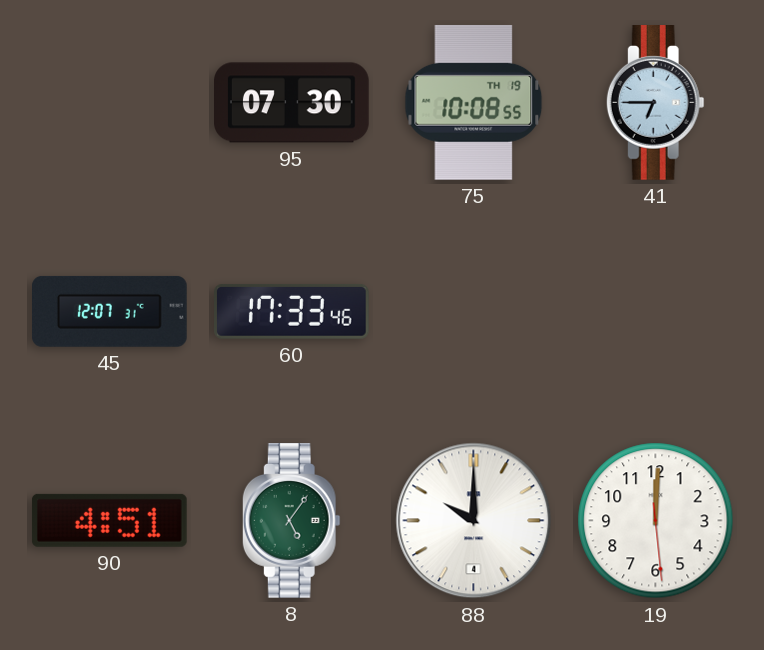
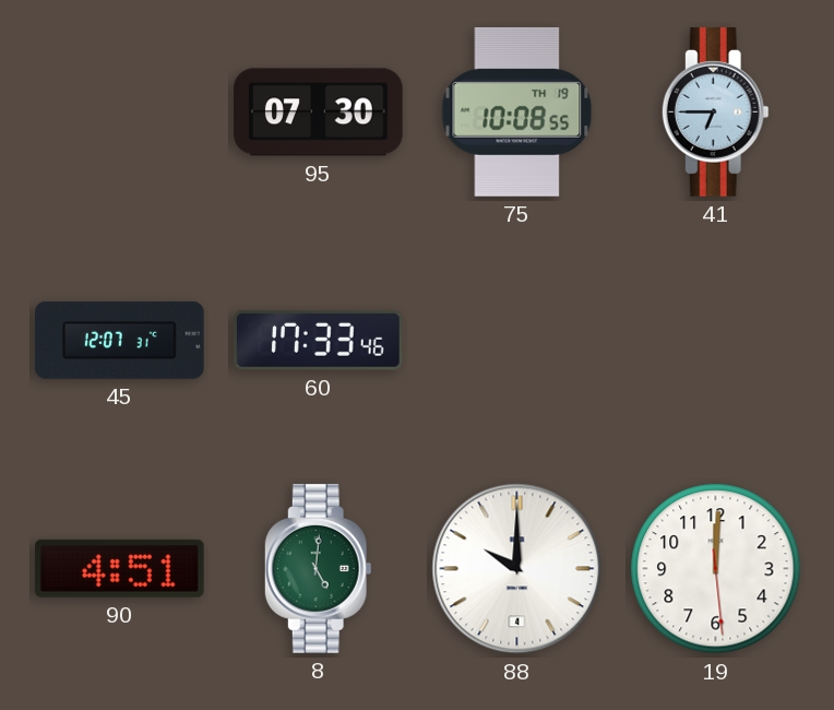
8: 5:06 -> 5:01 (318, 569)
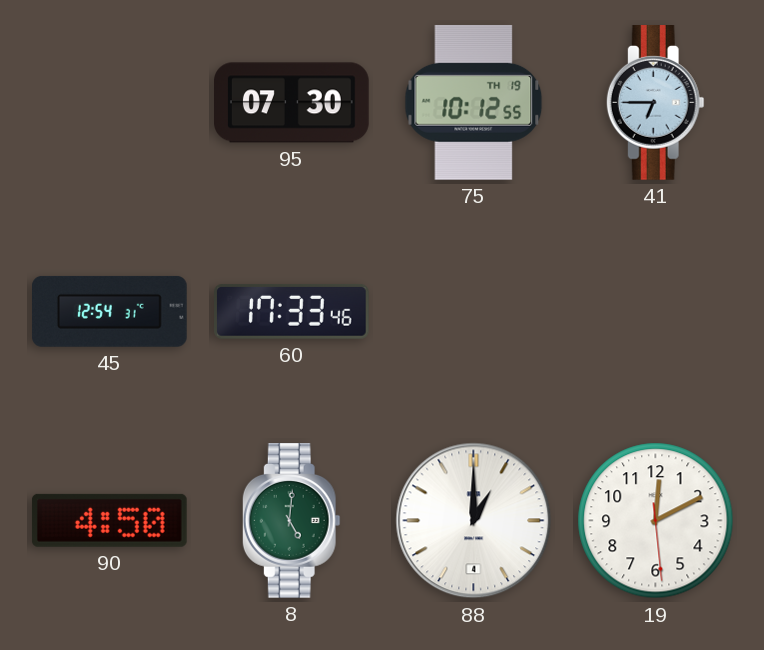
75: 10:08 -> 10:12 (474, 102)
45: 12:07 -> 12:54 (110, 311)
90: 4:51 -> 4:50 (109, 520)
88: 10:00 -> 1:00 (474, 521)
19: 12:00 -> 12:10 (656, 521)
